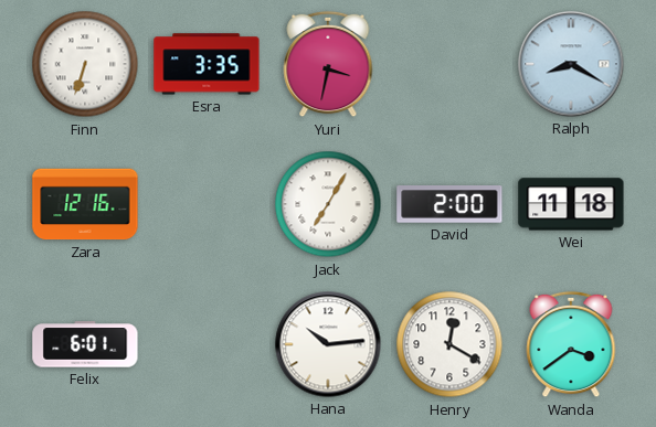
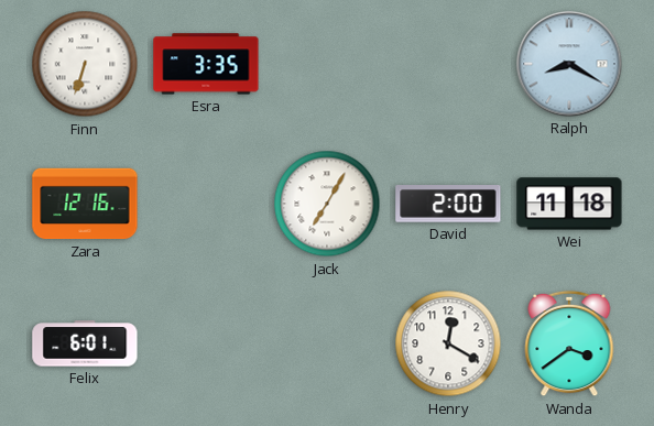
Yuri: 3:32 -> none (328, 64)
Hana: 10:14 -> none (328, 344)
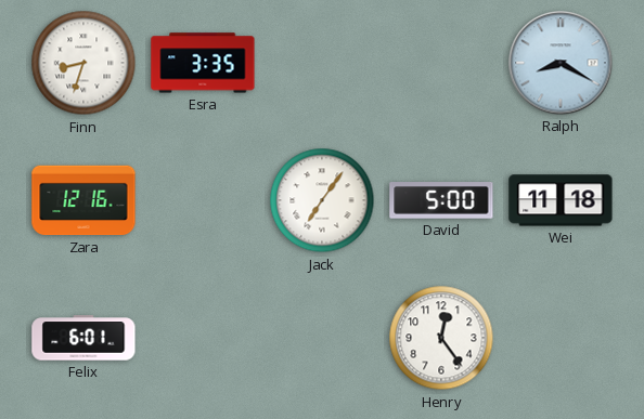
Finn: 6:33 -> 8:33 (83, 63)
Jack: 7:05 -> 7:06 (322, 200)
David: 2:00 -> 5:00 (441, 200)
Henry: 12:20 -> 12:24 (441, 338)
Wanda: 3:39 -> none (569, 343)
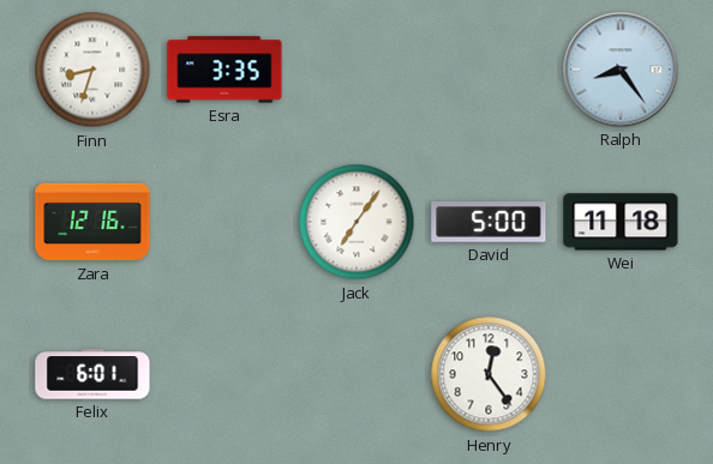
Ralph: 8:20 -> 8:24 (621, 70)
